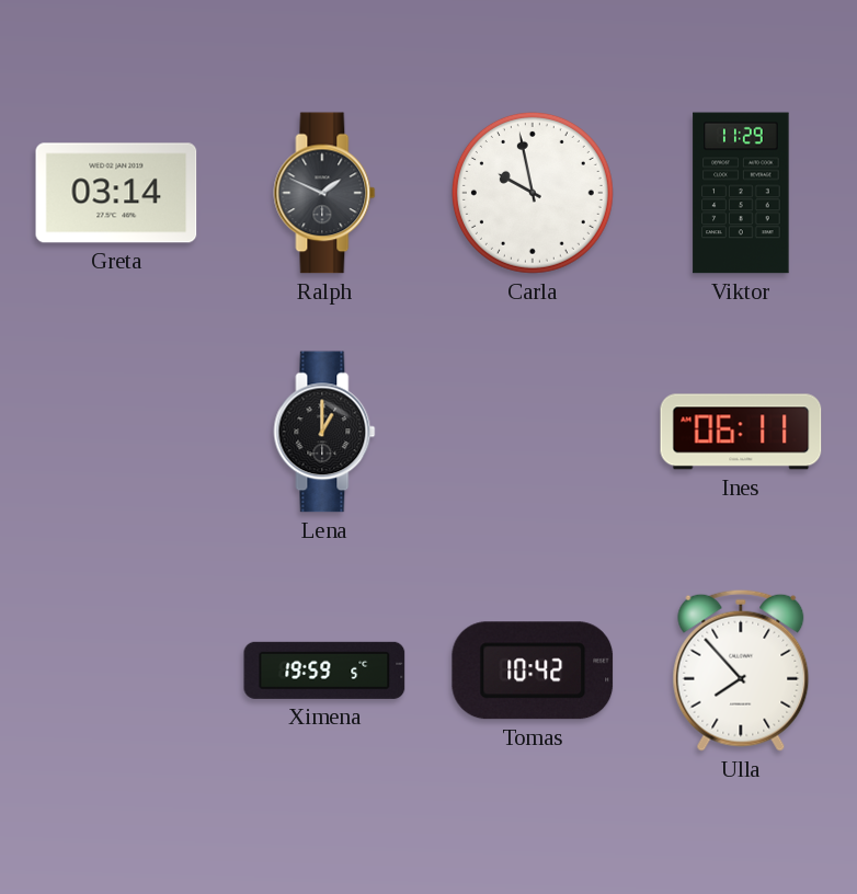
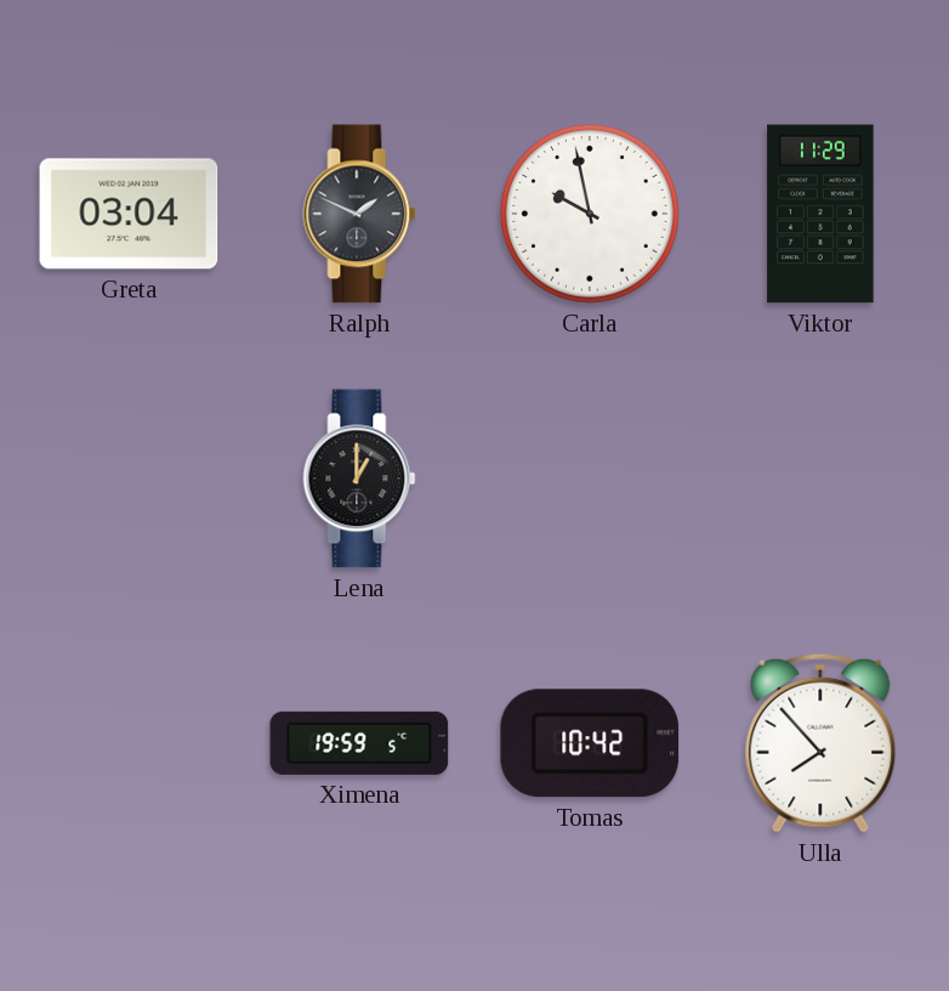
Greta: 03:14 -> 03:04 (129, 214)
Ines: 06:11 -> none (741, 432)
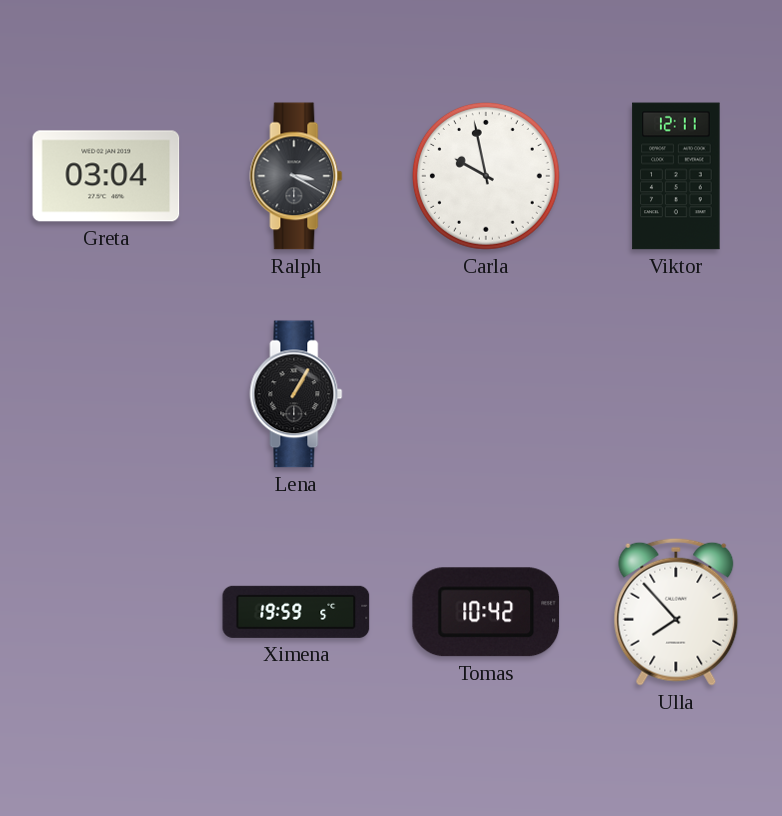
Ralph: 1:49 -> 3:20 (296, 176)
Viktor: 11:29 -> 12:11 (676, 176)
Lena: 1:00 -> 1:05 (296, 394)
